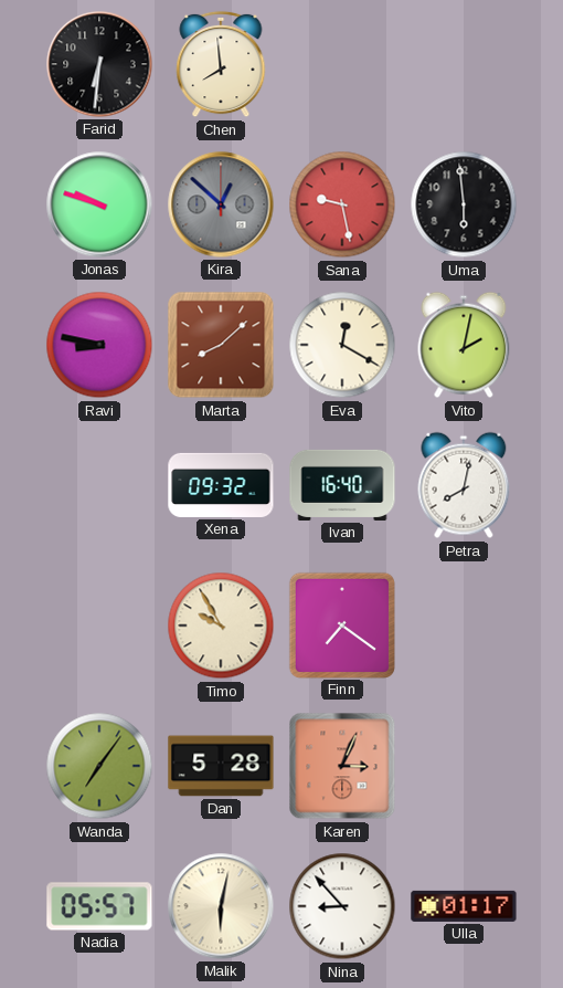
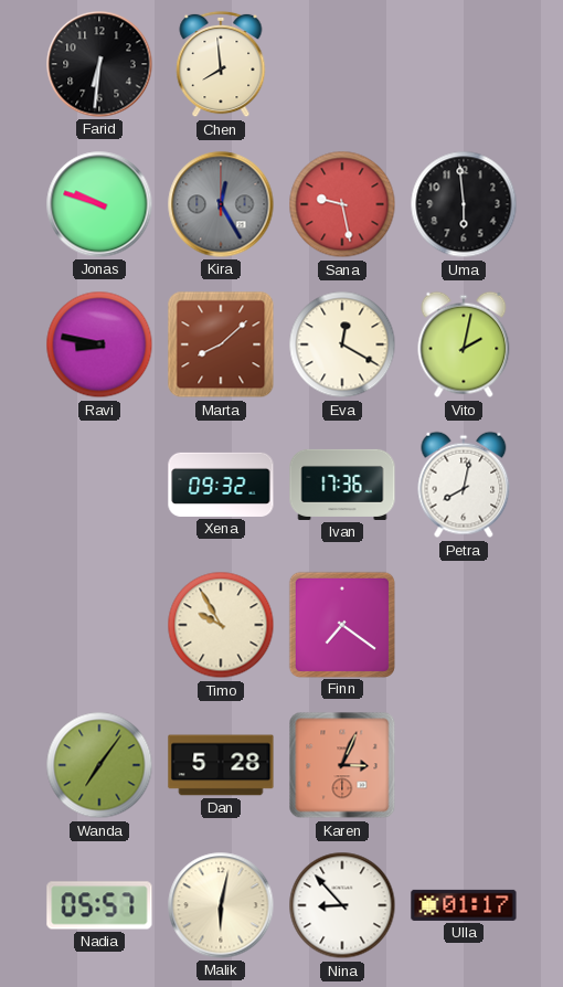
Kira: 12:52 -> 12:25 (221, 204)
Ivan: 16:40 -> 17:36 (342, 485)
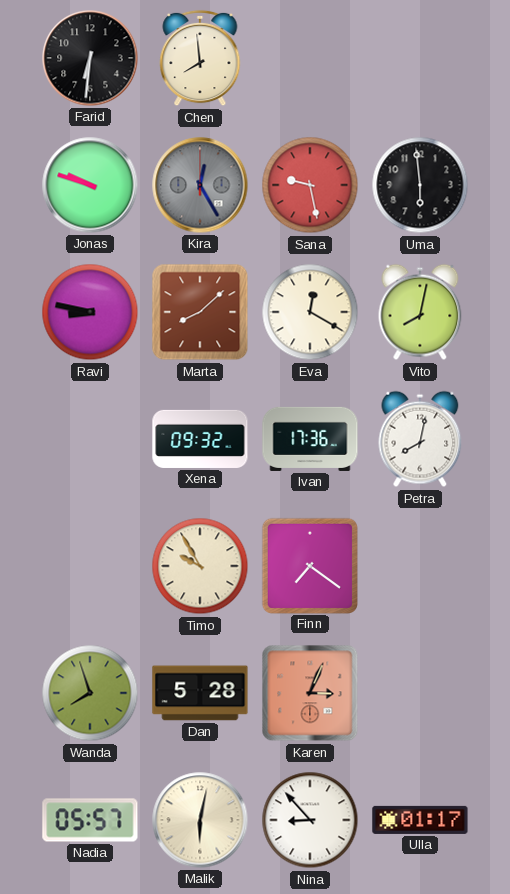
Vito: 2:02 -> 8:02 (420, 312)
Wanda: 7:06 -> 7:57 (90, 693)
